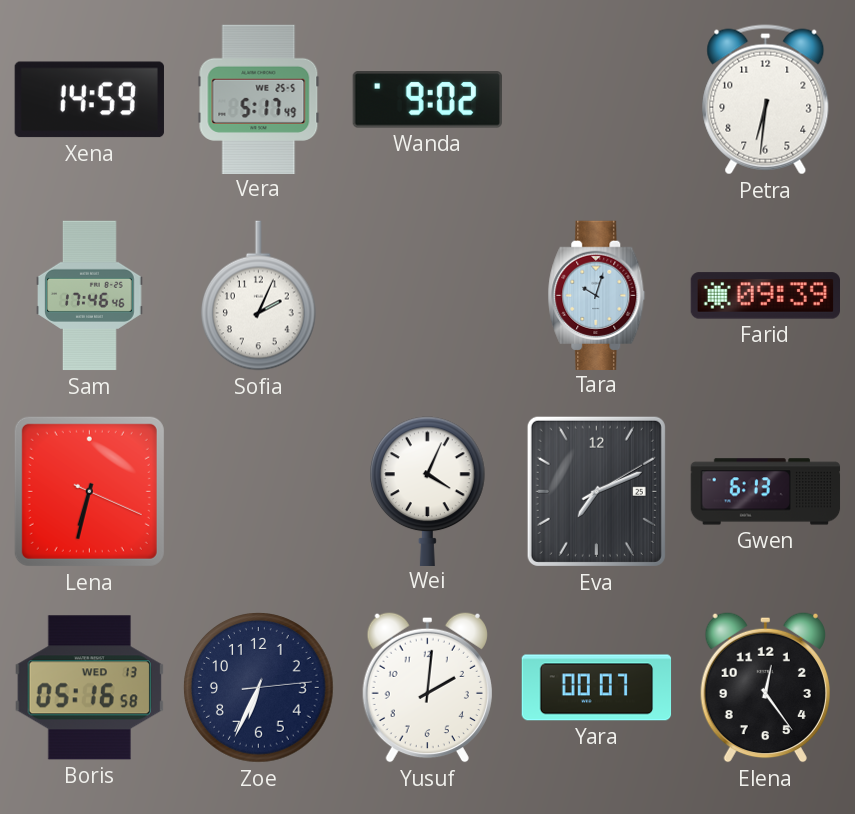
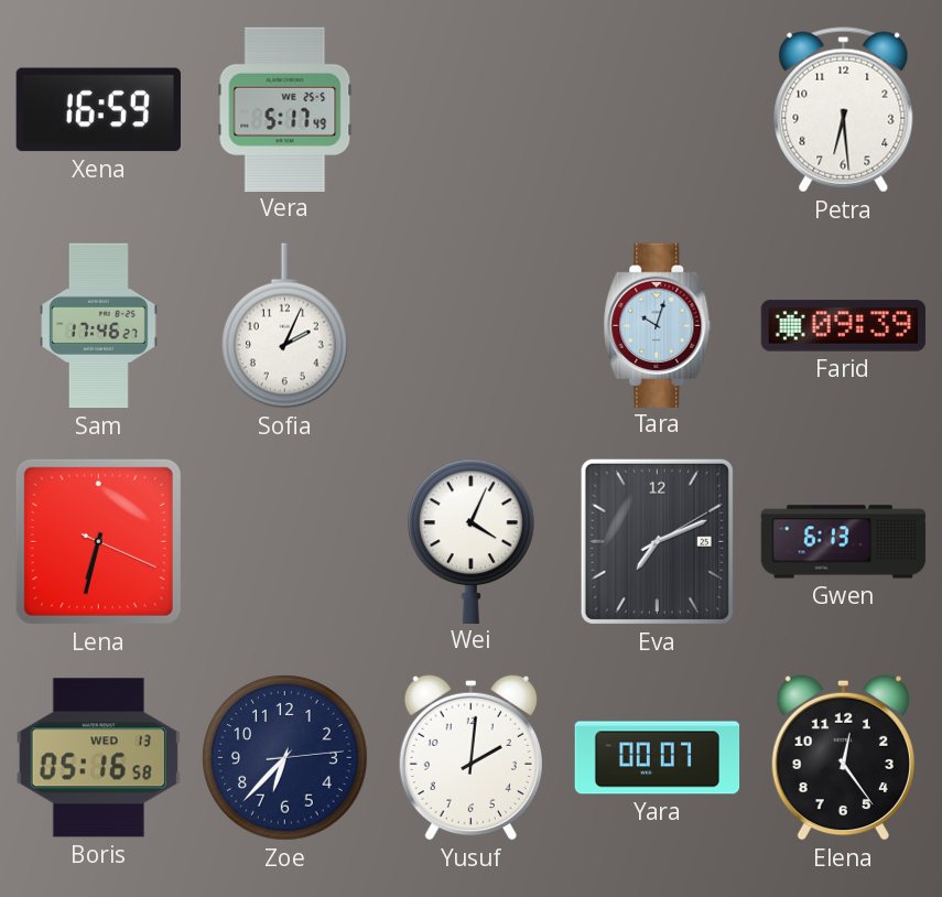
Xena: 14:59 -> 16:59 (98, 110)
Wanda: 9:02 -> none (427, 100)
Petra: 6:31 -> 6:29 (844, 110)
Sam: 17:46:46 -> 17:46:27 (99, 326)
Zoe: 6:34 -> 6:37 (285, 758)
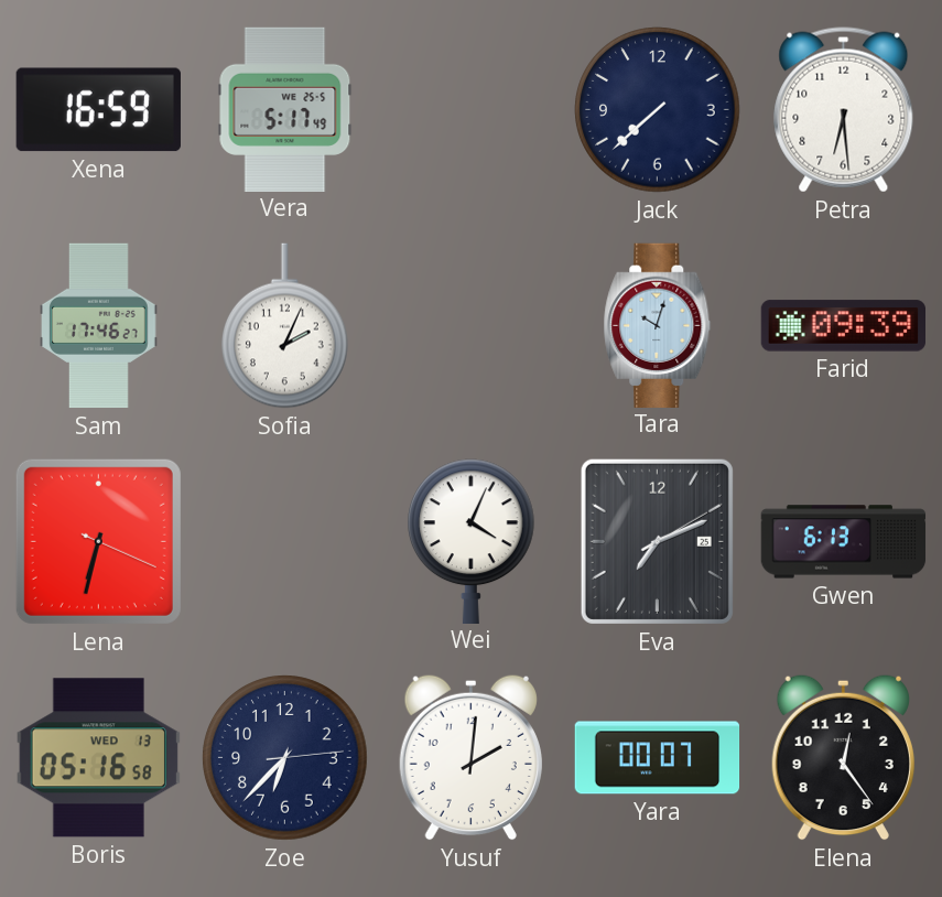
Jack: none -> 7:38 (658, 110)
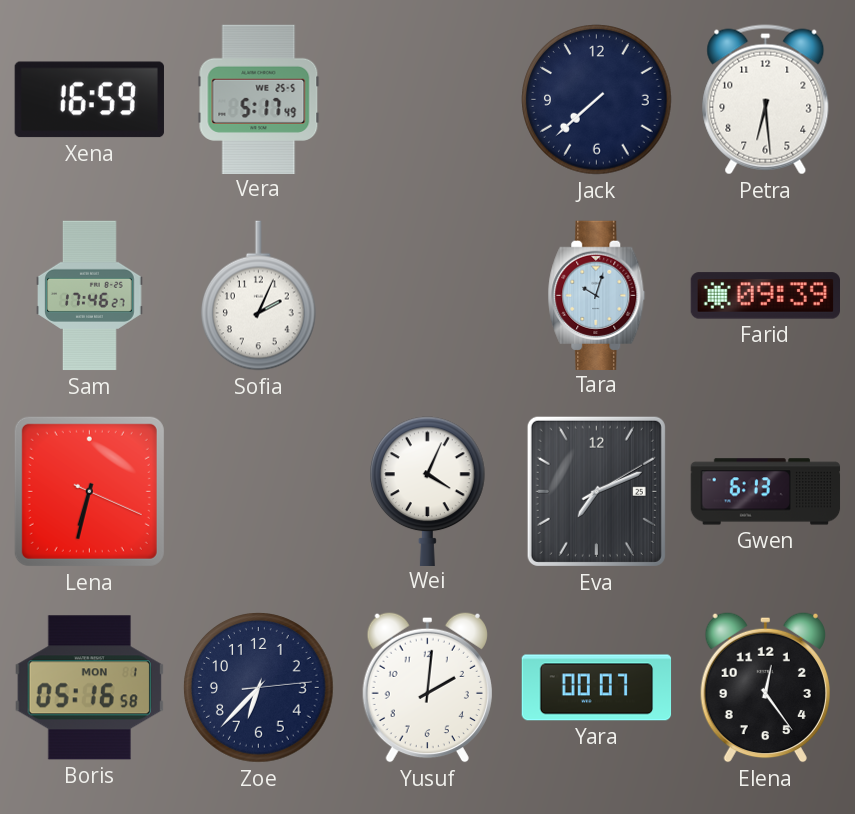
Boris date: WED 13 -> MON 1 (89, 688)
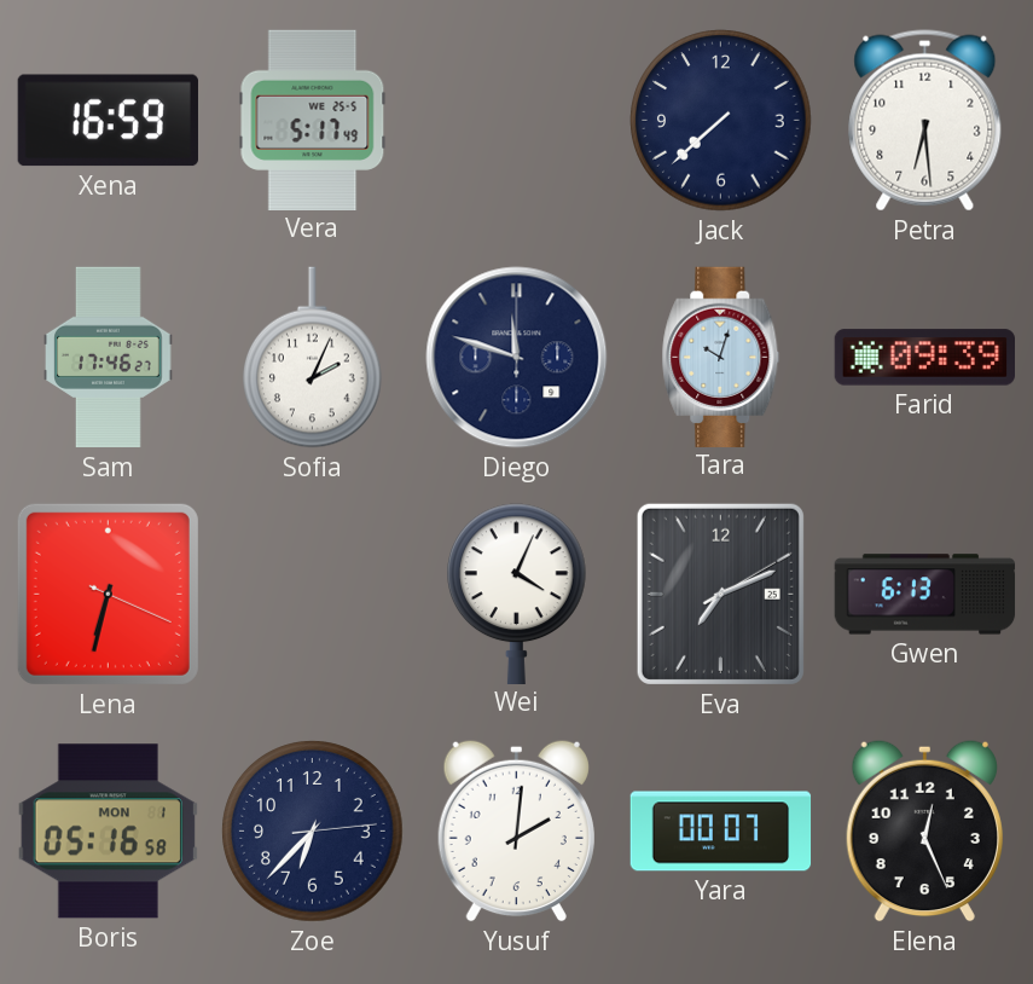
Diego: none -> 11:48 (517, 358)
Elena: 12:24 -> 12:26 (924, 830)
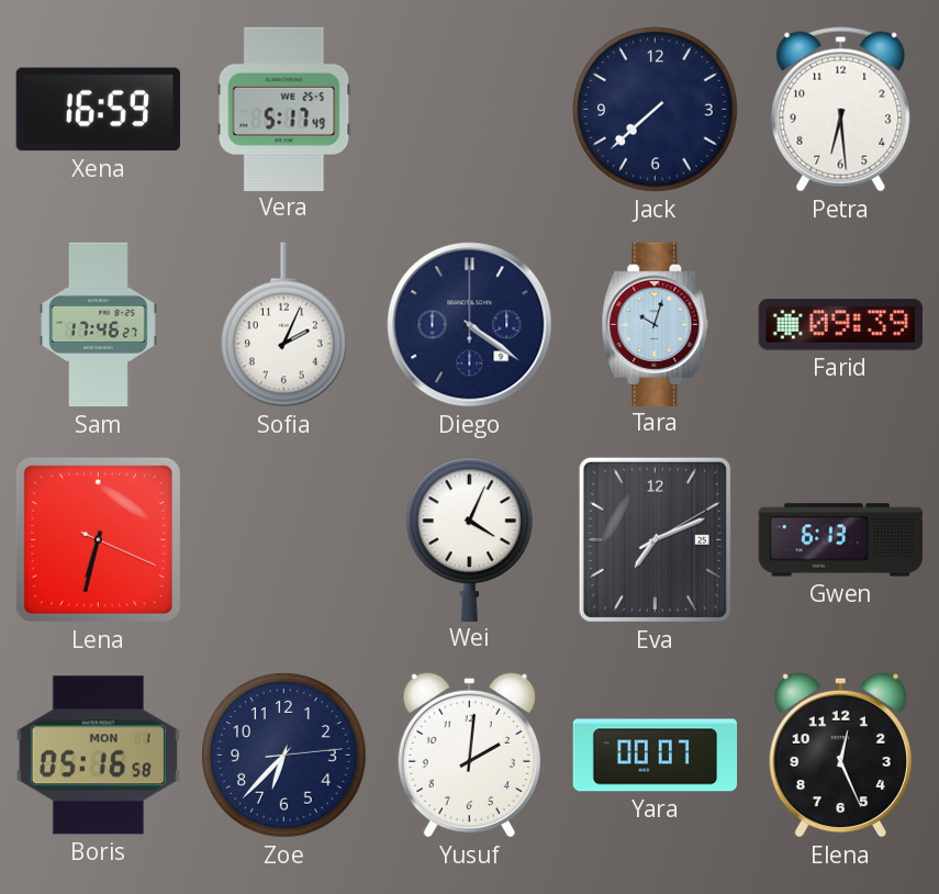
Diego: 11:48 -> 4:21 (470, 325)
